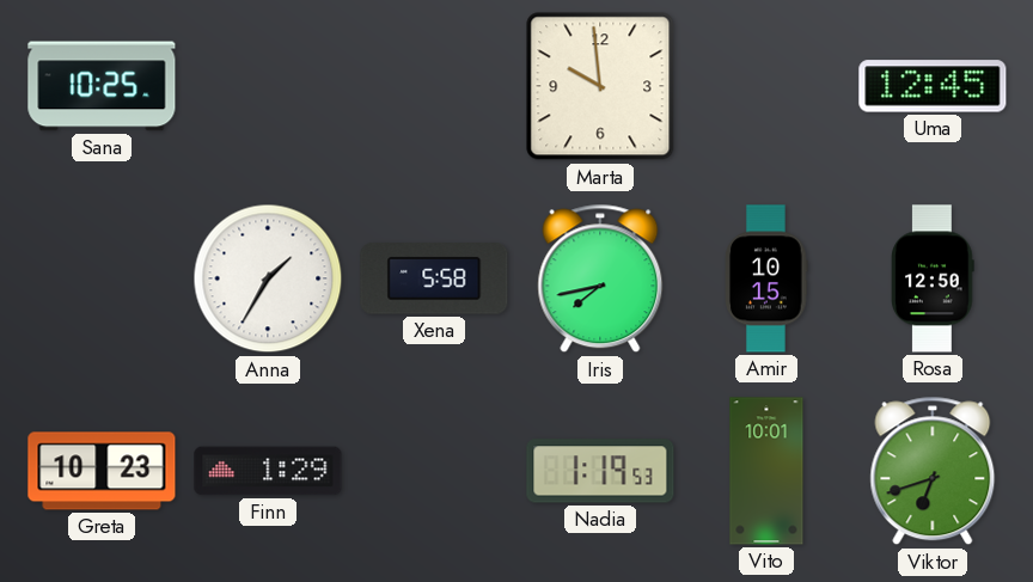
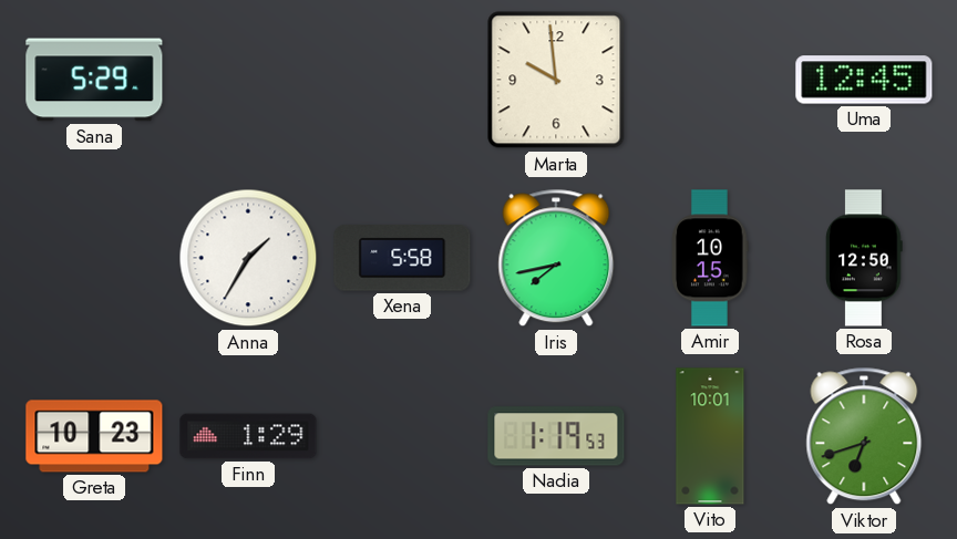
Sana: 10:25 -> 5:29 (94, 80)
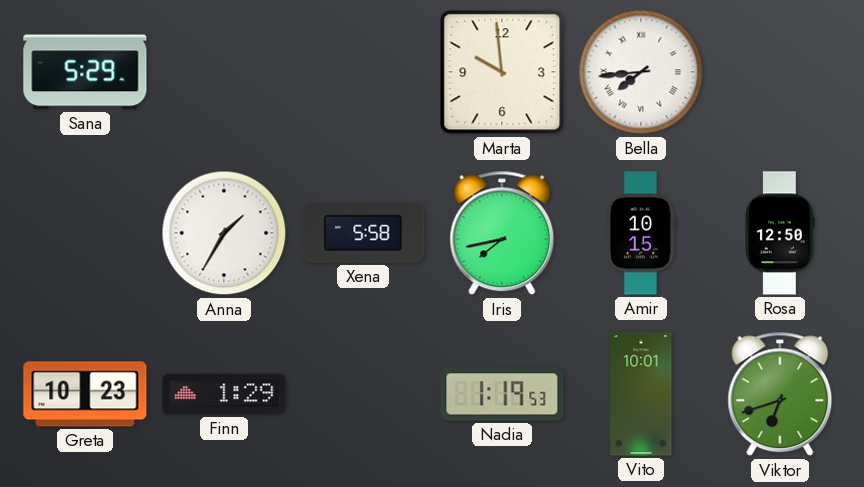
Bella: none -> 7:44 (641, 72)
Uma: 12:45 -> none (864, 80)
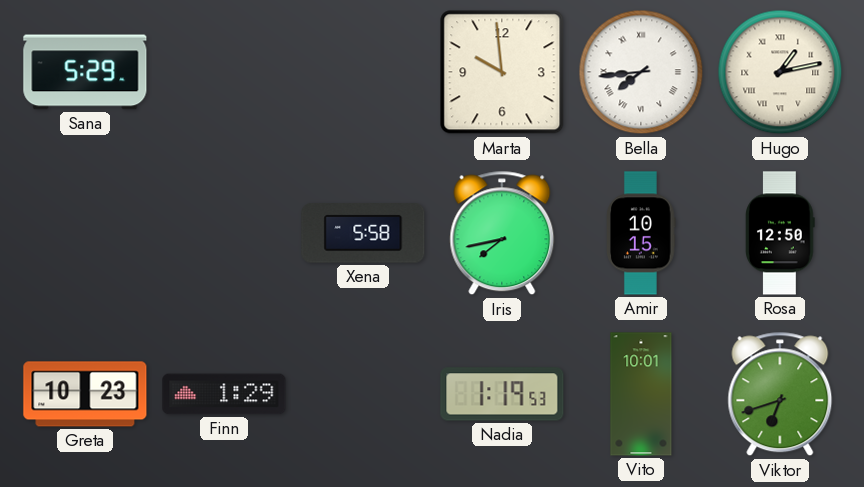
Hugo: none -> 1:13 (780, 72)
Anna: 1:35 -> none (224, 233)
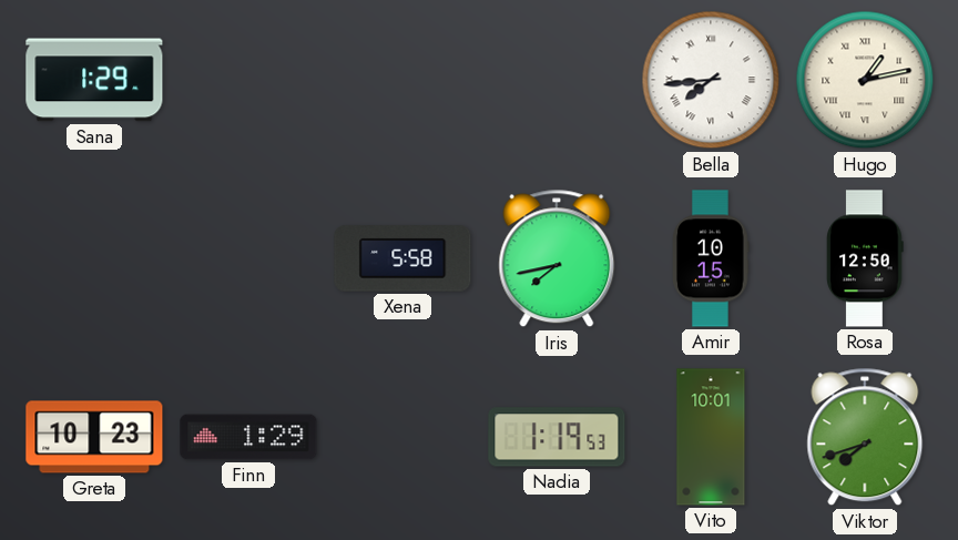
Sana: 5:29 -> 1:29 (94, 80)
Marta: 9:59 -> none (502, 72)
Viktor: 6:42 -> 7:42 (865, 437)
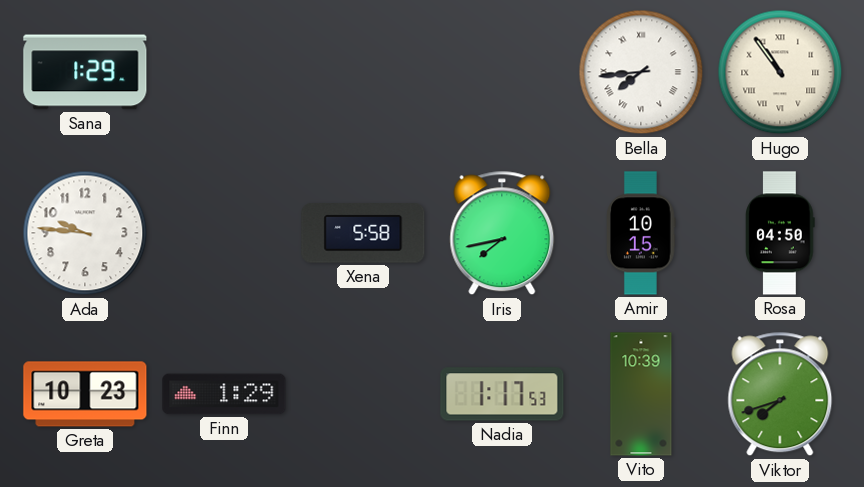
Hugo: 1:13 -> 10:54 (780, 72)
Ada: none -> 9:46 (85, 233)
Rosa: 12:50 -> 04:50 (780, 233)
Nadia: 1:19 -> 1:17 (502, 394)
Vito: 10:01 -> 10:39 (641, 394)
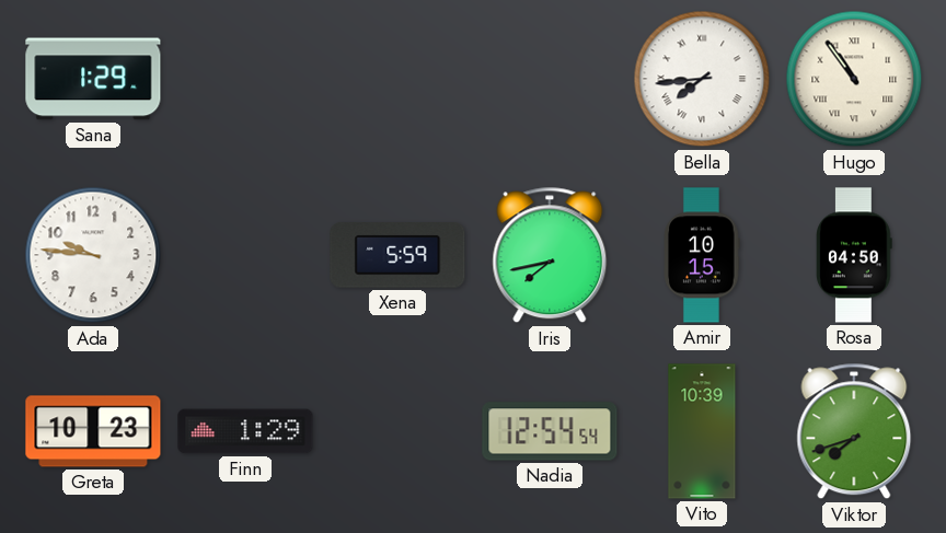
Xena: 5:58 -> 5:59 (397, 255)
Nadia: 1:17 -> 12:54 (550, 431)
